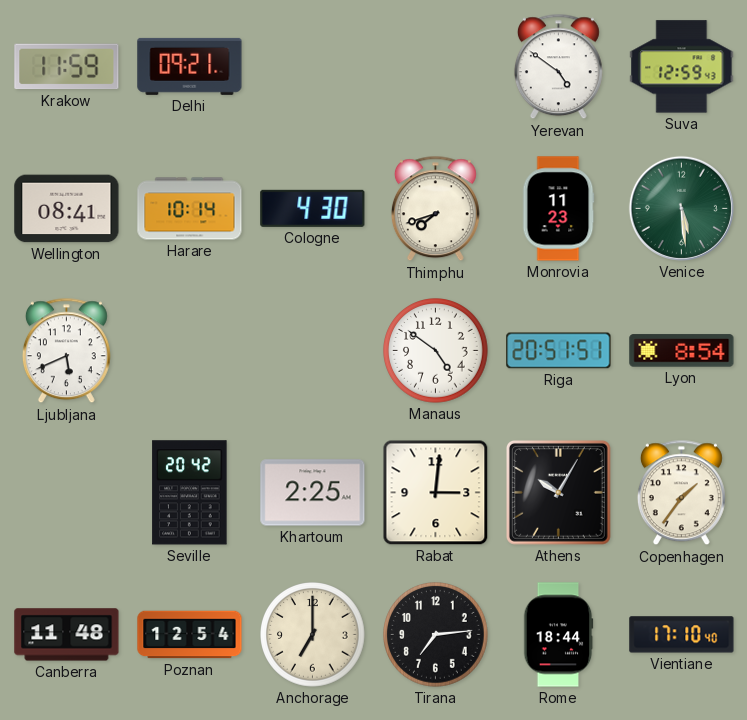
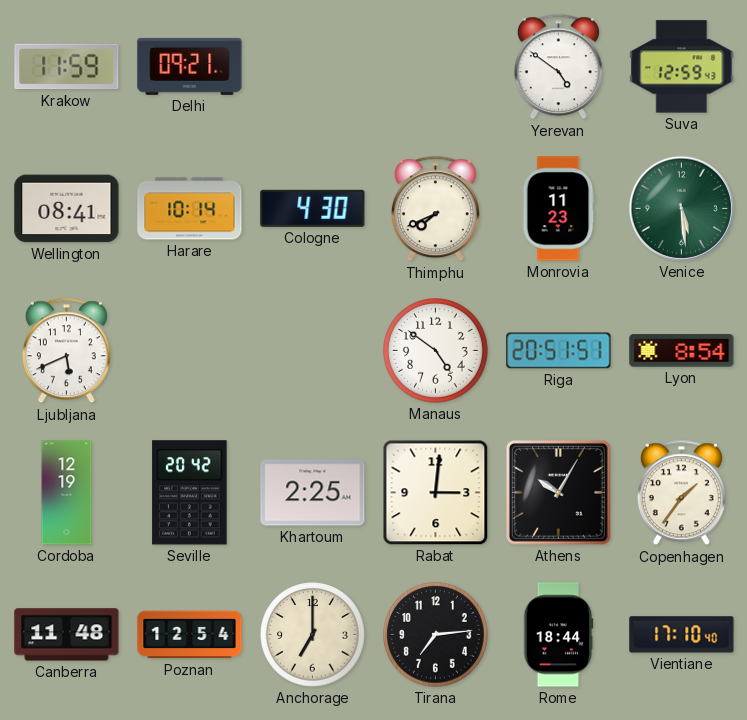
Thimphu: 7:42 -> 7:41 (435, 209)
Cordoba: none -> 12:19 (67, 493)
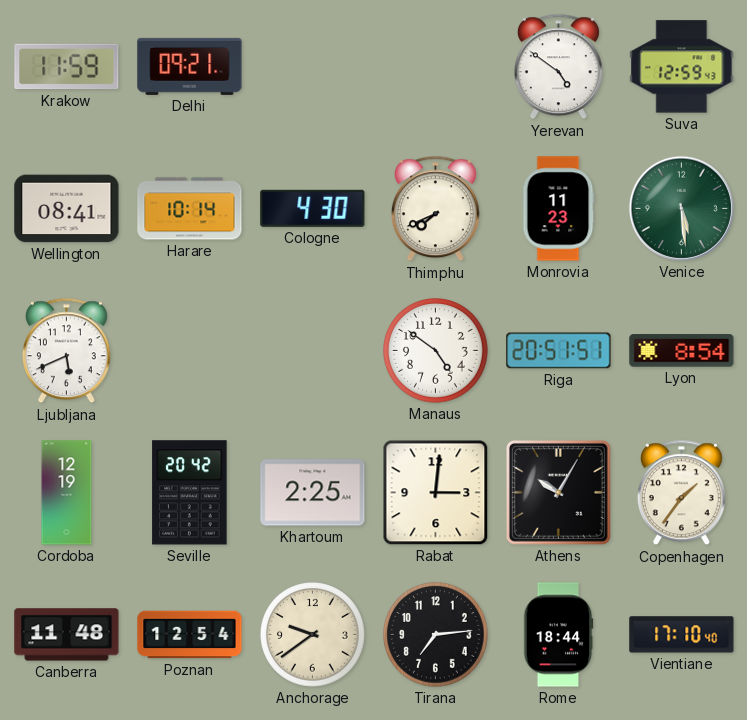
Anchorage: 7:00 -> 9:39 (313, 635)
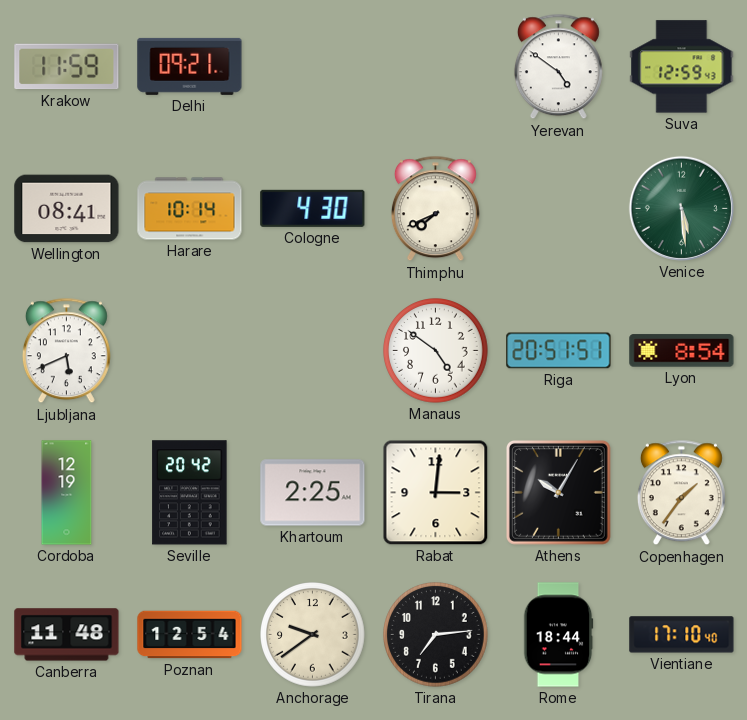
Monrovia: 11:23 -> none (558, 209)
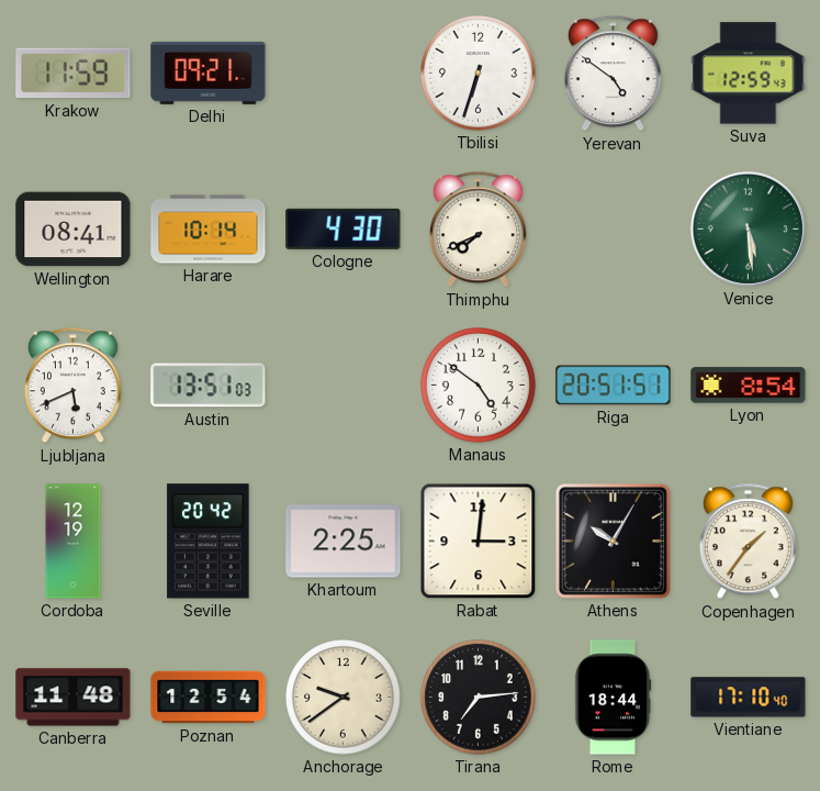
Tbilisi: none -> 6:33 (479, 74)
Austin: none -> 13:51 (209, 386)
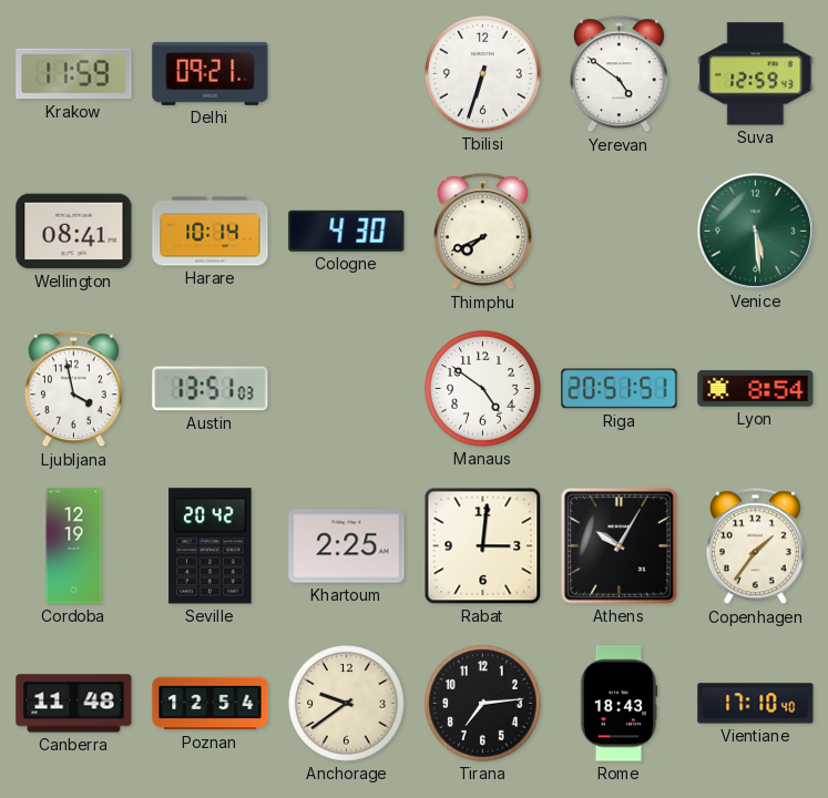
Ljubljana: 5:41 -> 3:58 (73, 389)
Rome: 18:44 -> 18:43 (619, 704)
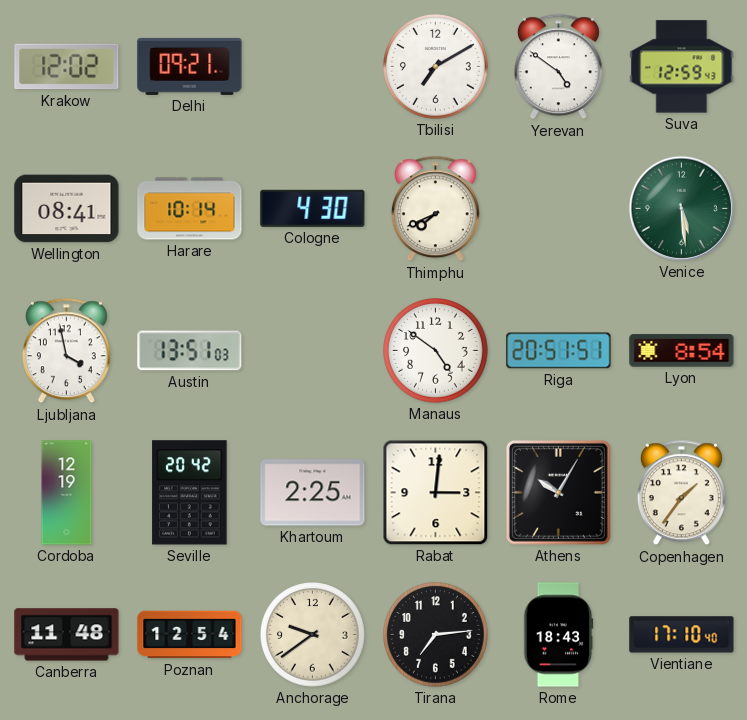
Krakow: 11:59 -> 12:02 (67, 67)
Tbilisi: 6:33 -> 7:10 (436, 67)
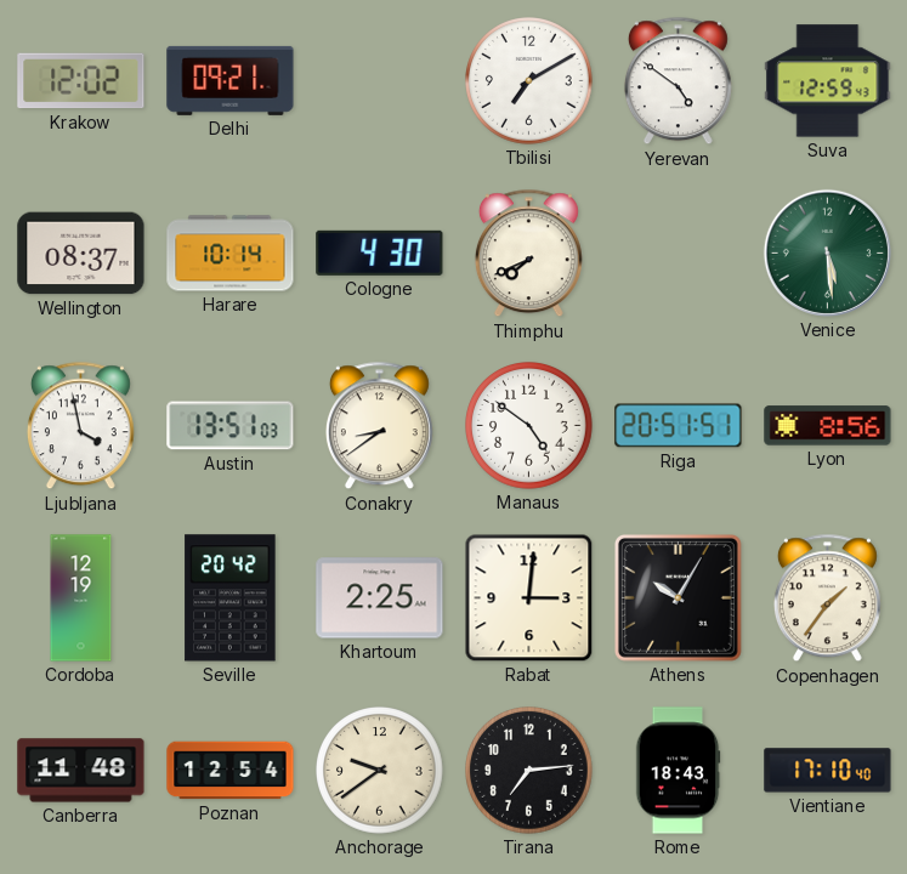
Wellington: 08:41 -> 08:37 (81, 254)
Conakry: none -> 8:39 (379, 426)
Lyon: 8:54 -> 8:56 (828, 426)
